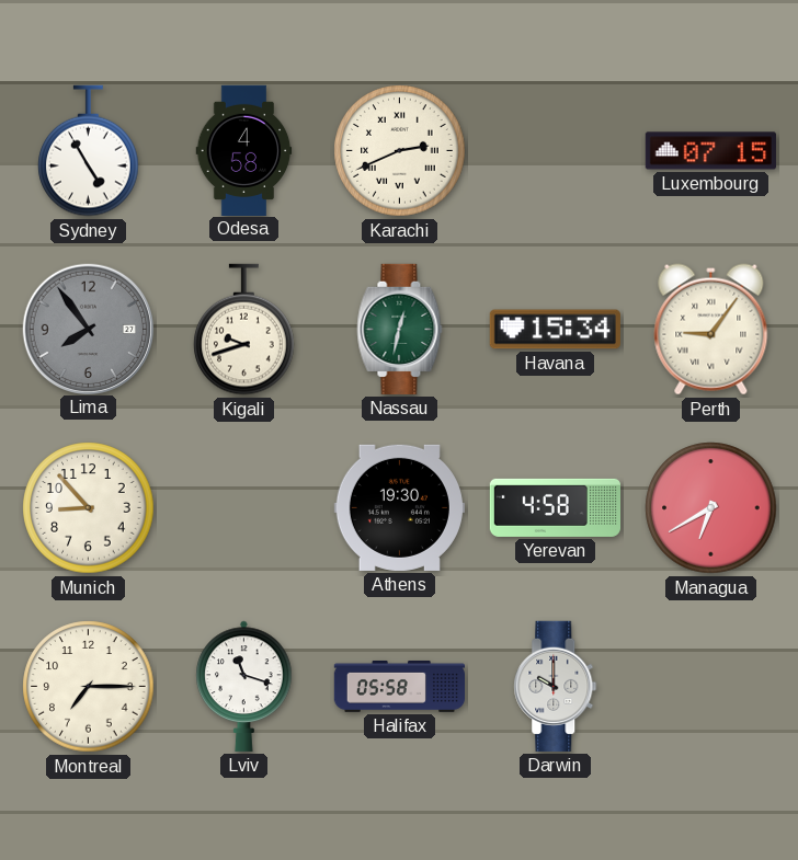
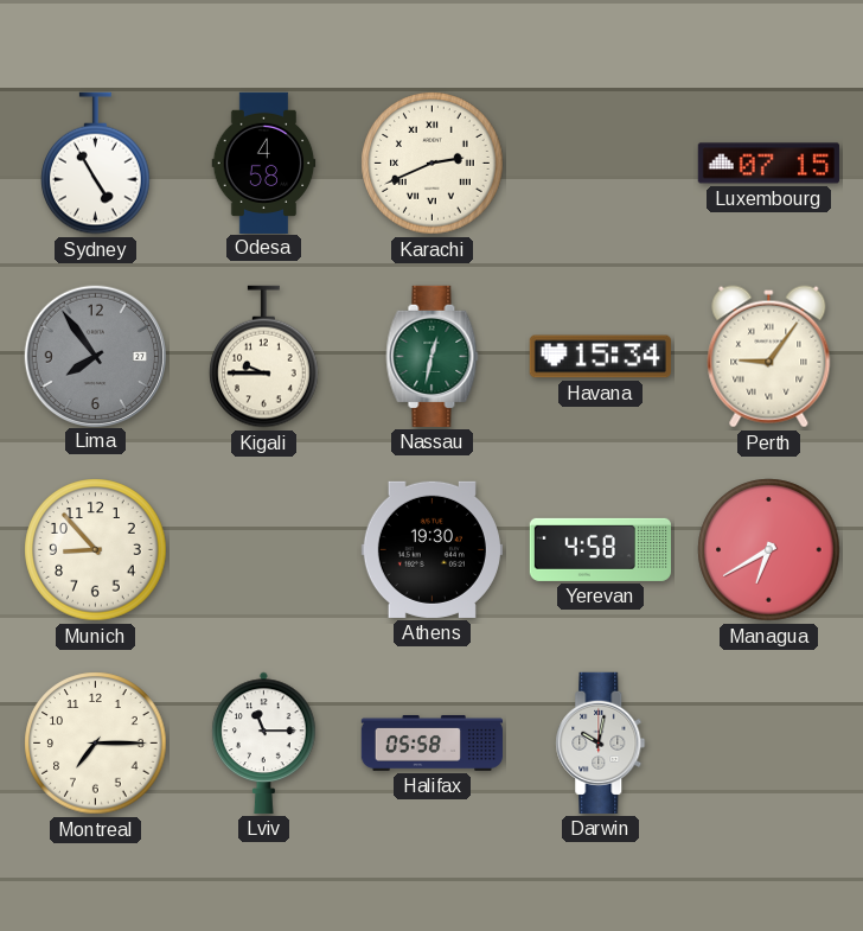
Kigali: 9:42 -> 9:45 (264, 357)
Lviv: 11:18 -> 11:15 (264, 742)
Darwin: 10:00 -> 10:02 (601, 742)
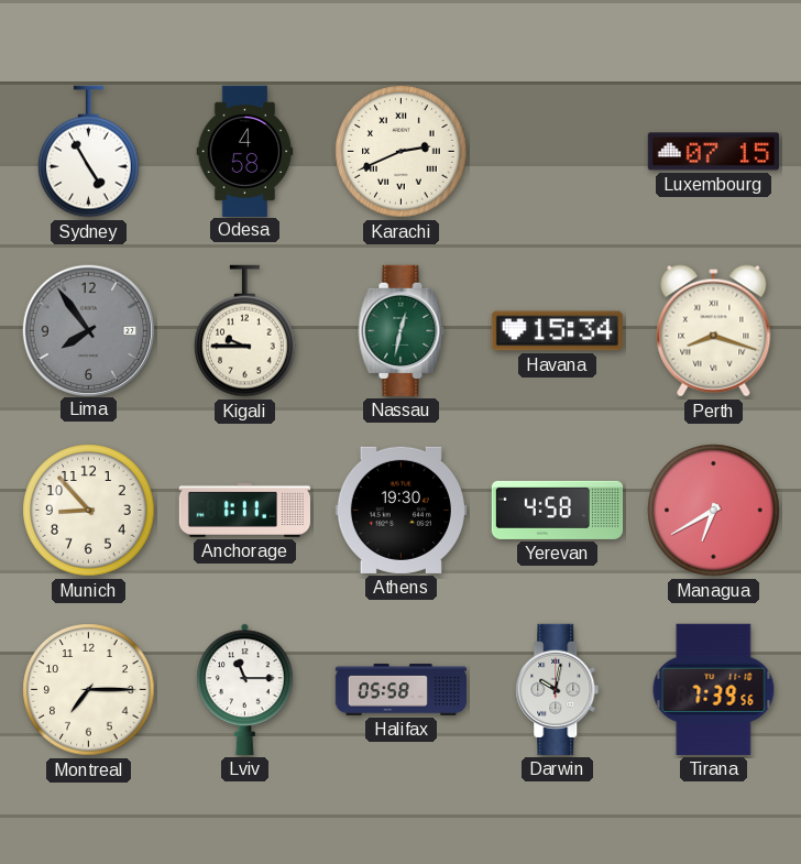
Perth: 9:06 -> 8:18 (714, 331)
Anchorage: none -> 1:11 (244, 510)
Tirana: none -> 7:39 (714, 689)
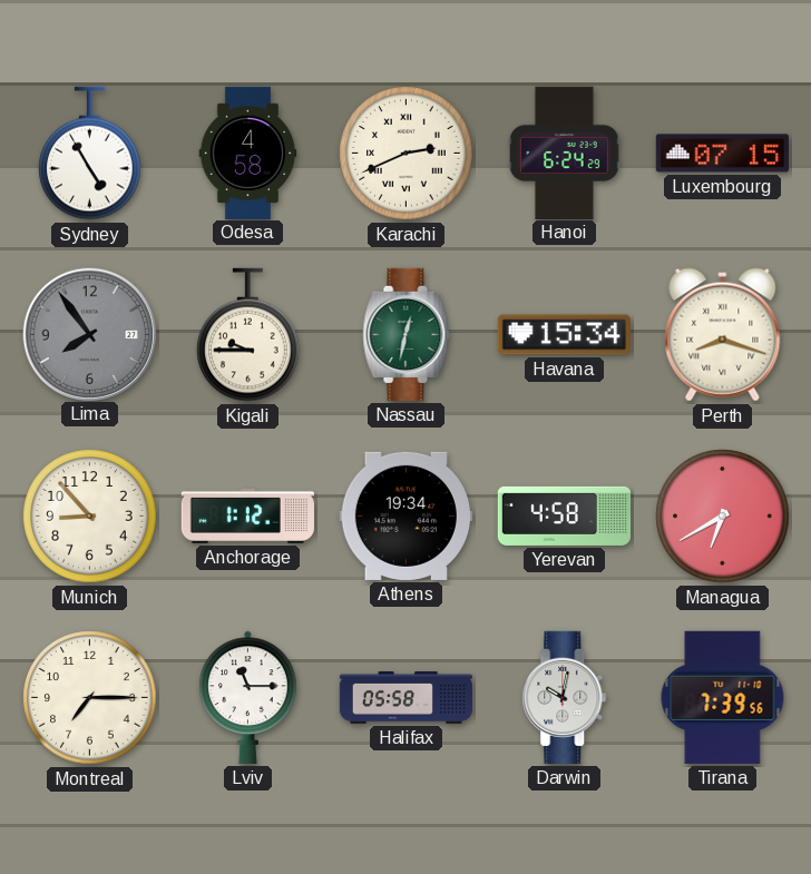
Hanoi: none -> 6:24 (565, 153)
Anchorage: 1:11 -> 1:12 (247, 515)
Athens: 19:30 -> 19:34 (405, 515)
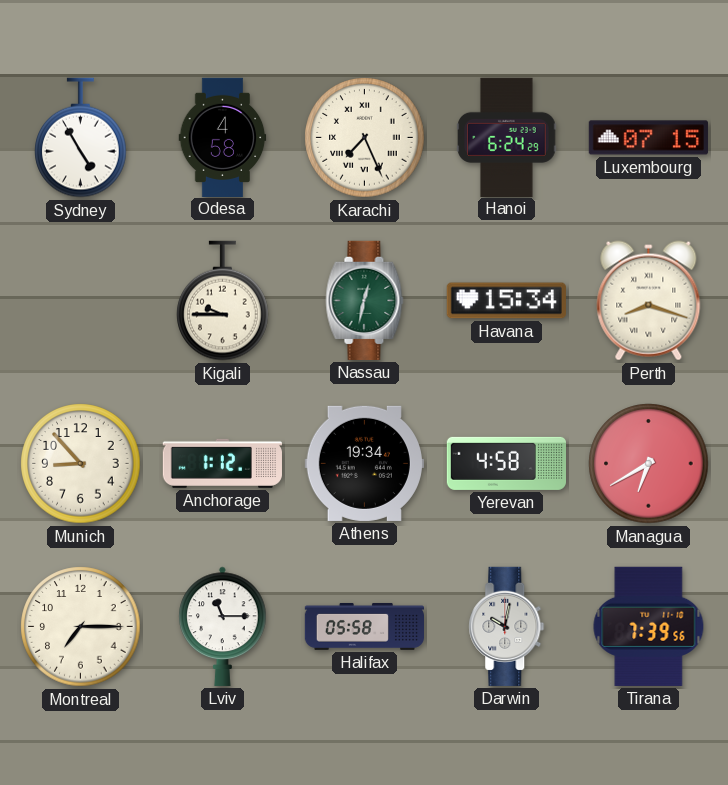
Karachi: 2:41 -> 7:26 (365, 138)
Lima: 7:54 -> none (89, 334)
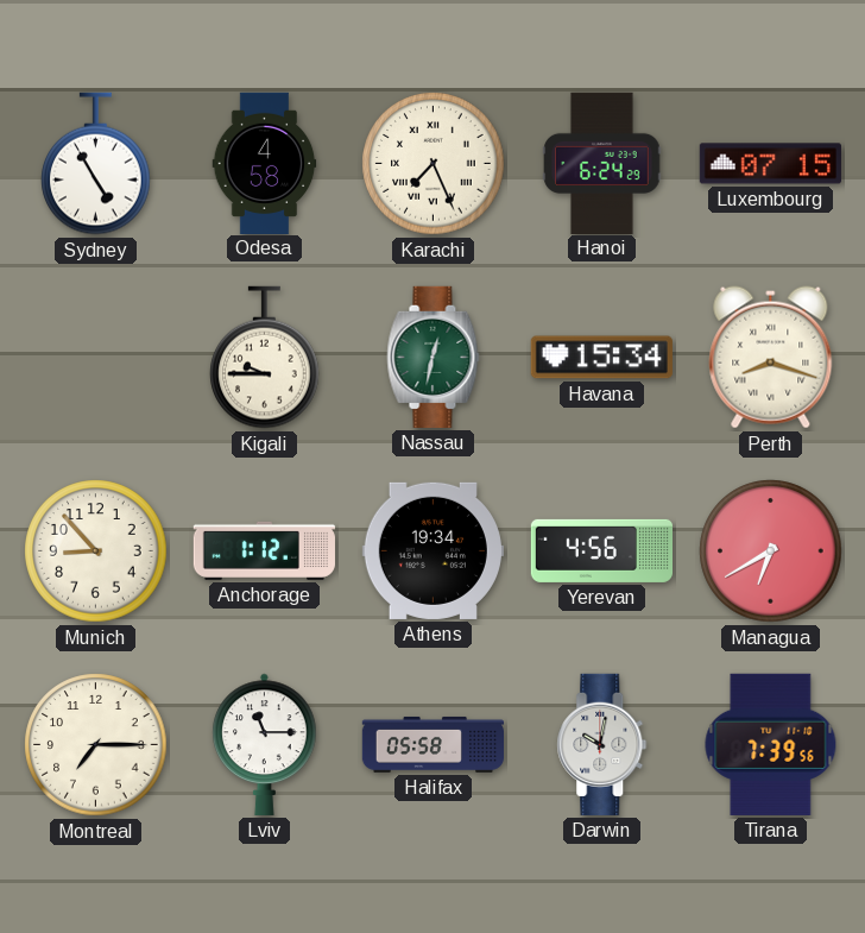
Yerevan: 4:58 -> 4:56 (601, 550)
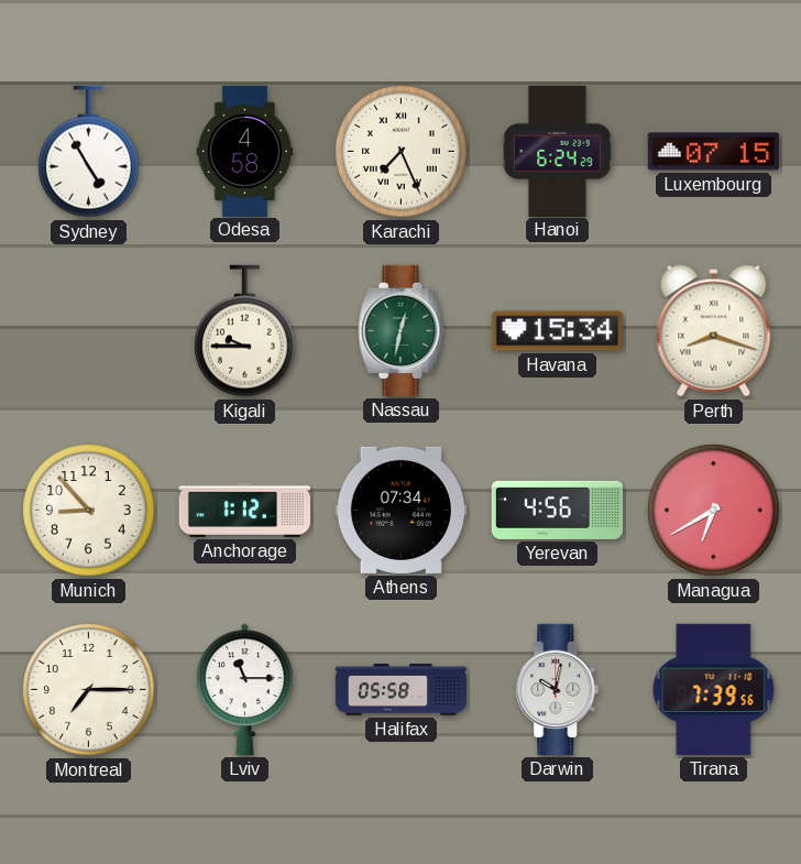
Athens: 19:34 -> 07:34 (401, 510)
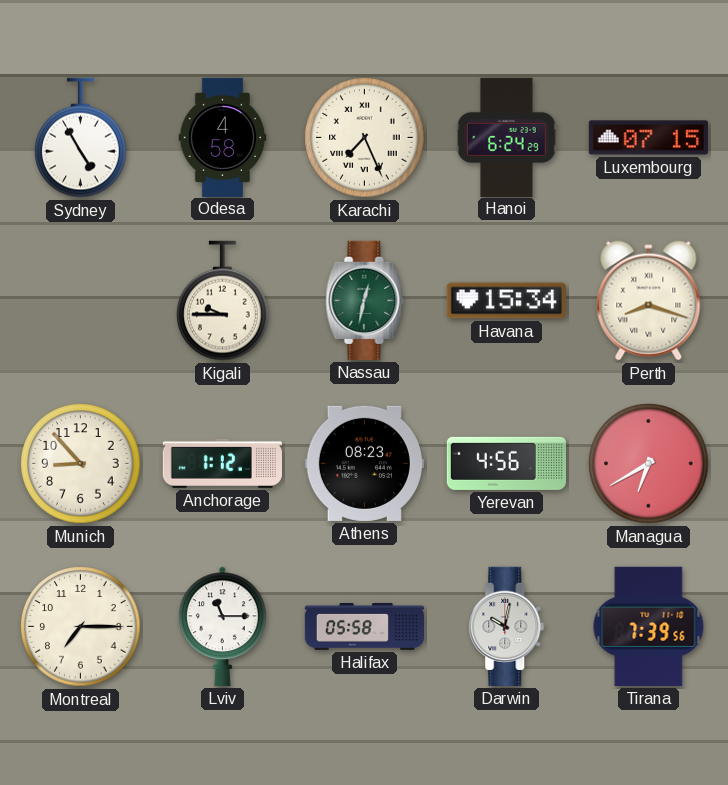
Athens: 07:34 -> 08:23 (364, 463)
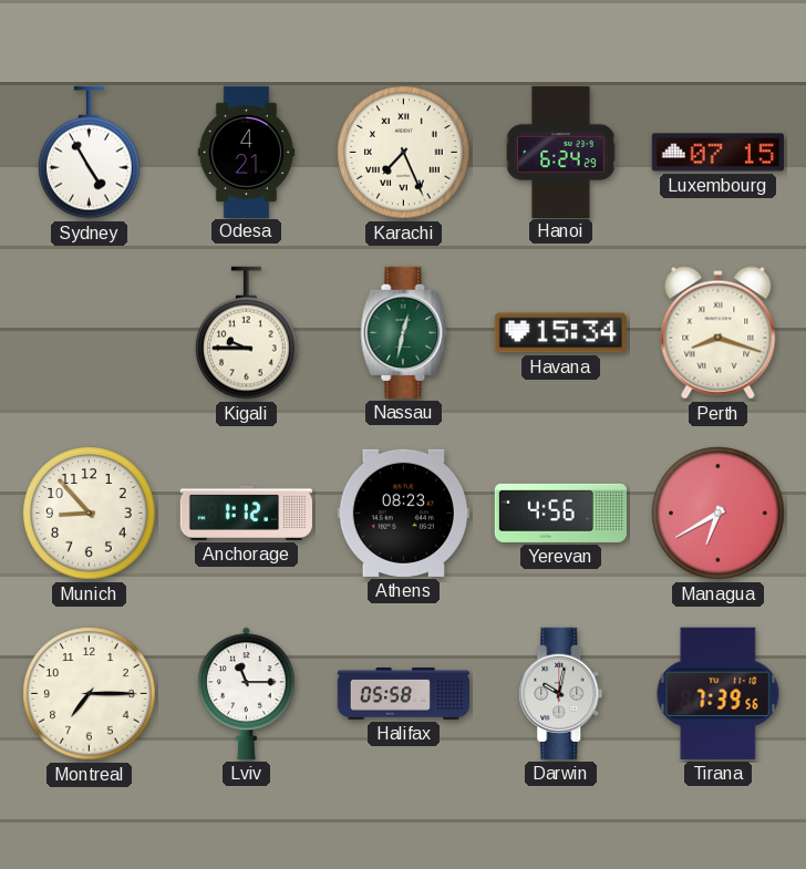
Odesa: 4:58 -> 4:21 (247, 152)
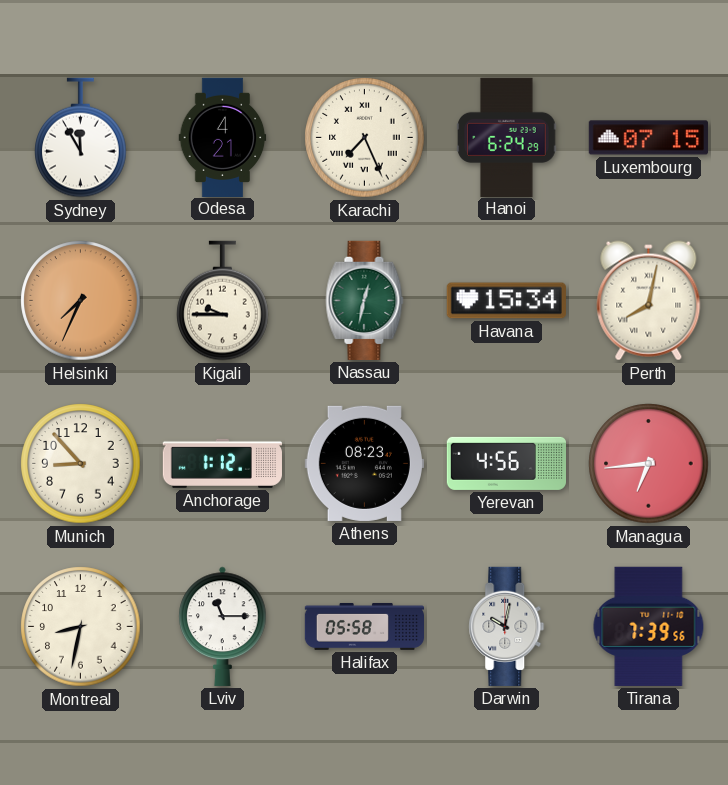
Sydney: 4:55 -> 11:55 (81, 138)
Helsinki: none -> 7:34 (81, 301)
Perth: 8:18 -> 8:02 (649, 301)
Managua: 6:40 -> 6:44 (649, 464)
Montreal: 7:15 -> 8:32 (81, 627)
